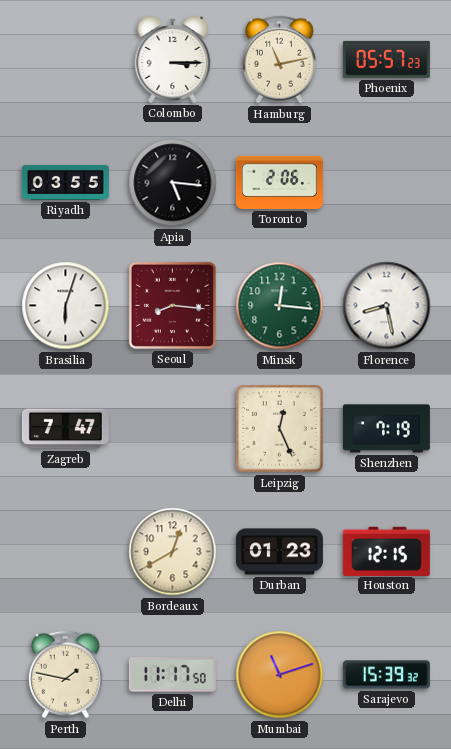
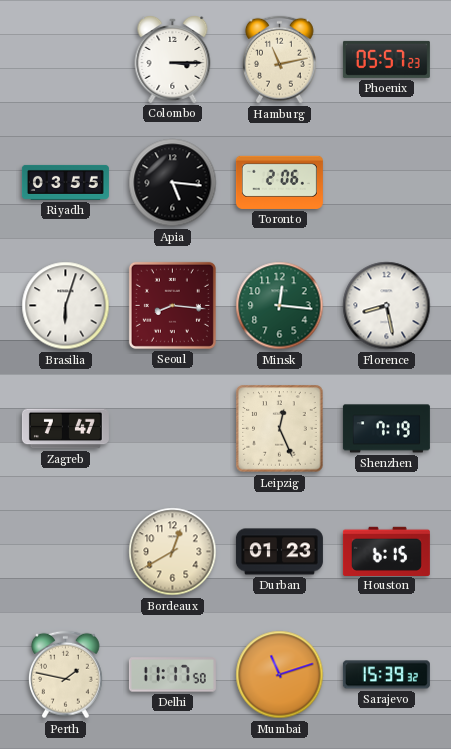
Houston: 12:15 -> 6:15 (386, 551)
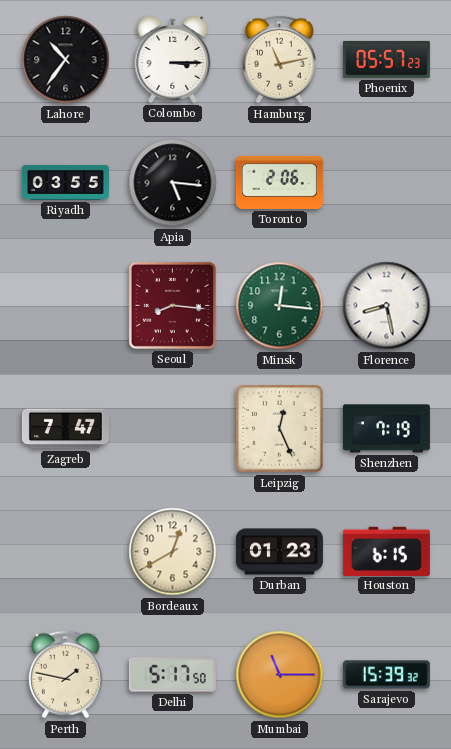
Lahore: none -> 10:36 (66, 60)
Brasilia: 6:03 -> none (66, 306)
Delhi: 11:17 -> 5:17 (172, 675)
Mumbai: 11:12 -> 11:15 (280, 675)
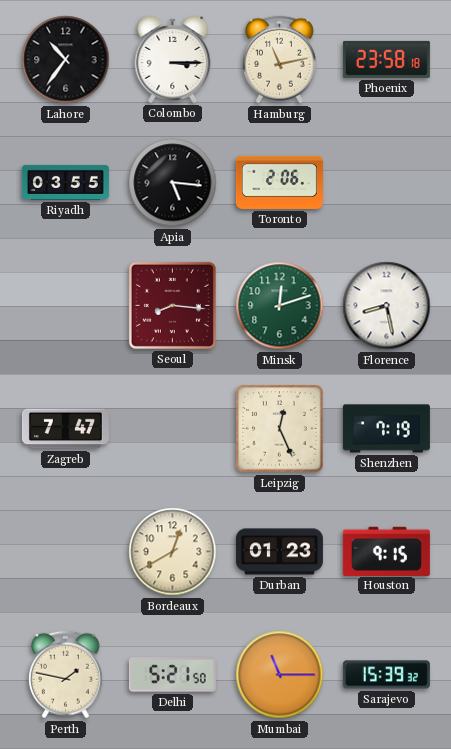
Phoenix: 05:57 -> 23:58 (386, 59)
Minsk: 12:16 -> 12:12 (280, 306)
Houston: 6:15 -> 9:15 (386, 551)
Delhi: 5:17 -> 5:21 (172, 675)
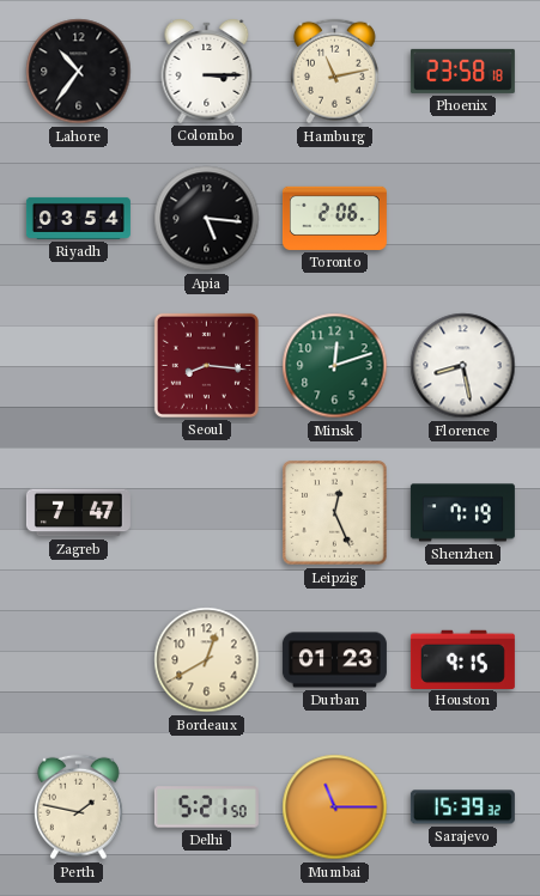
Riyadh: 03:55 -> 03:54 (78, 218)
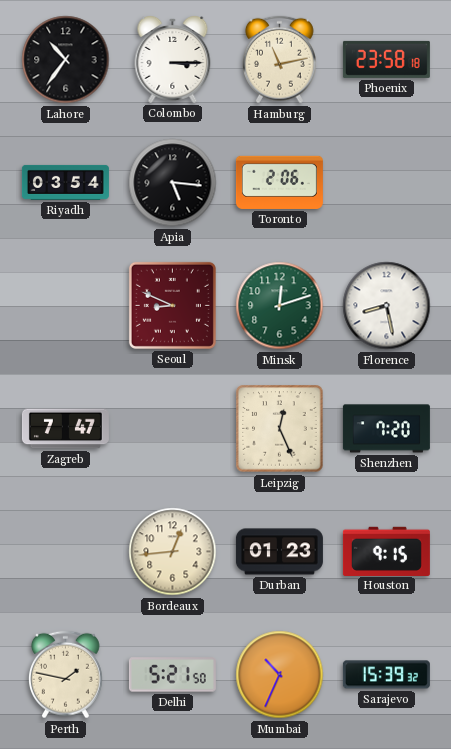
Seoul: 8:16 -> 8:49 (172, 305)
Shenzhen: 7:19 -> 7:20 (386, 429)
Bordeaux: 12:40 -> 12:44 (173, 552)
Mumbai: 11:15 -> 10:34 (280, 675)
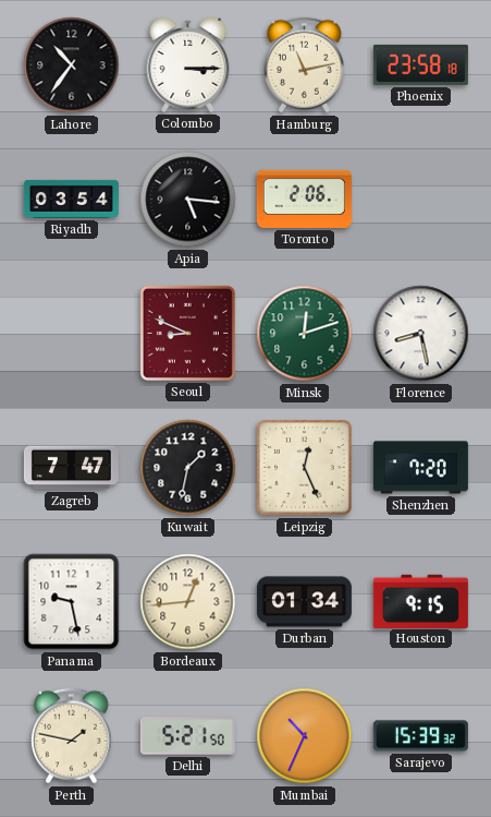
Kuwait: none -> 1:32 (188, 468)
Panama: none -> 9:28 (72, 602)
Durban: 01:23 -> 01:34 (304, 602)
